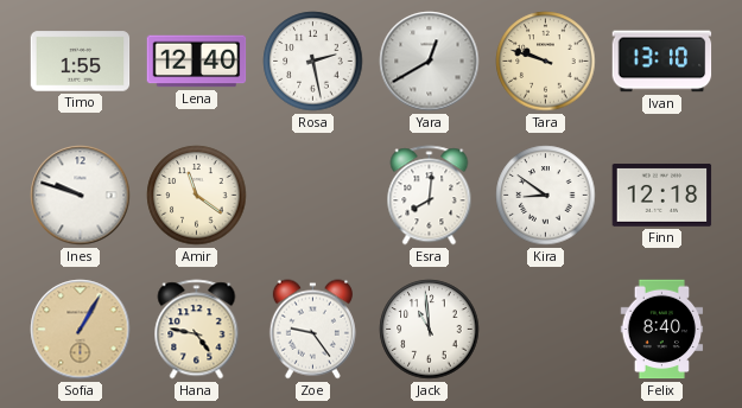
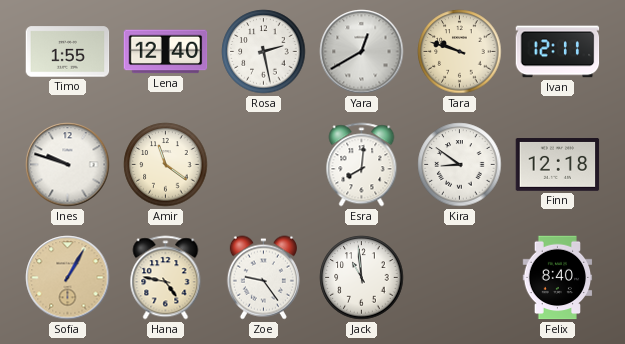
Ivan: 13:10 -> 12:11 (558, 52)
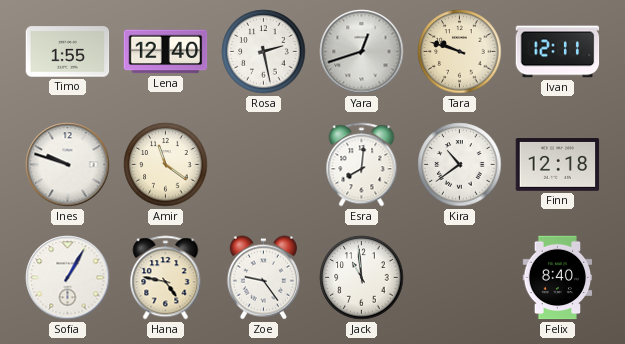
Yara: 12:40 -> 12:42 (362, 52)
Kira: 8:51 -> 10:39 (460, 165)
Sofia dial: champagne -> white (68, 278)
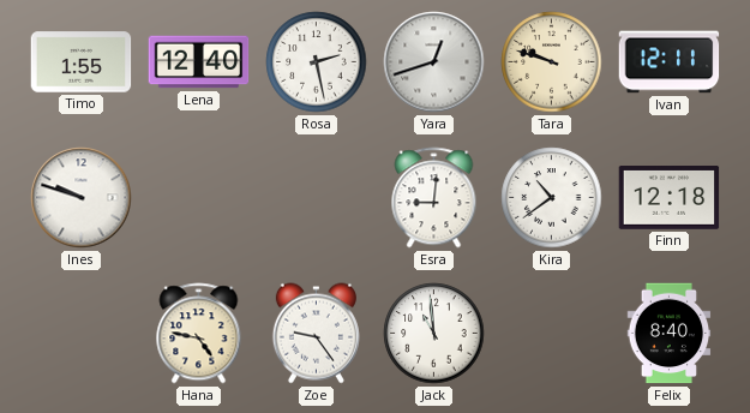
Amir: 11:21 -> none (166, 165)
Esra: 8:01 -> 9:01 (434, 198)
Sofia: 1:05 -> none (68, 278)
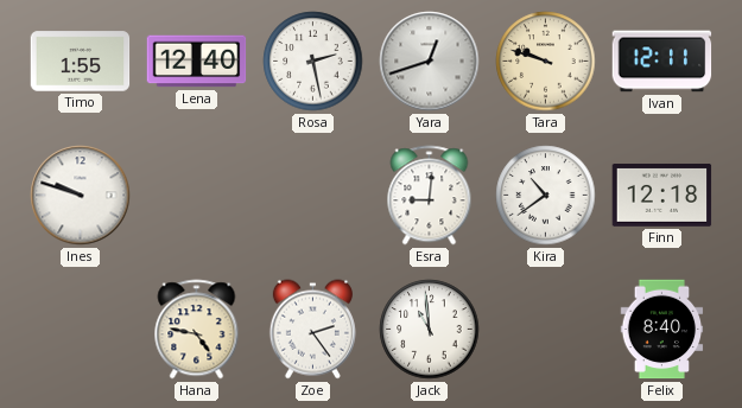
Zoe: 9:24 -> 2:24 (312, 330)
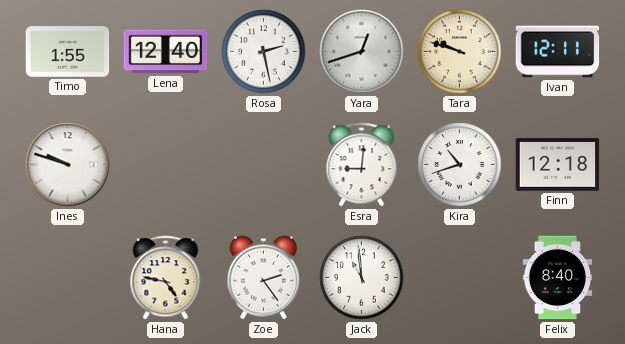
Kira: 10:39 -> 10:42 (460, 165)
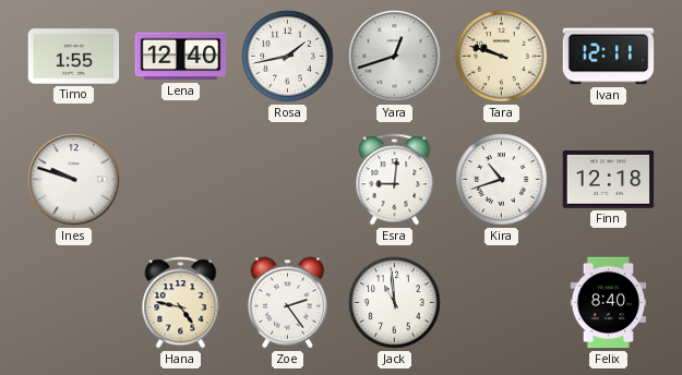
Rosa: 2:28 -> 1:43 (288, 57)
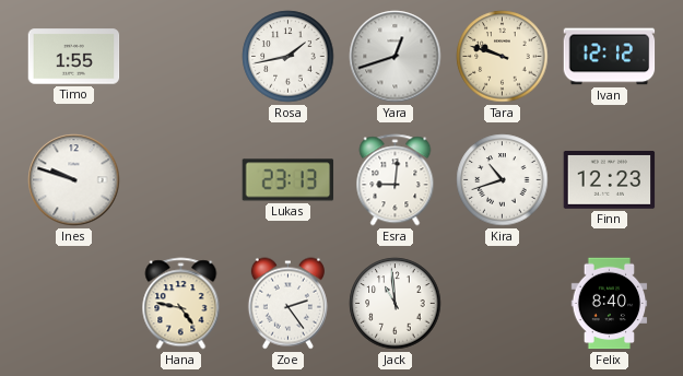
Lena: 12:40 -> none (181, 57)
Ivan: 12:11 -> 12:12 (610, 57)
Lukas: none -> 23:13 (288, 180)
Finn: 12:18 -> 12:23 (610, 180)
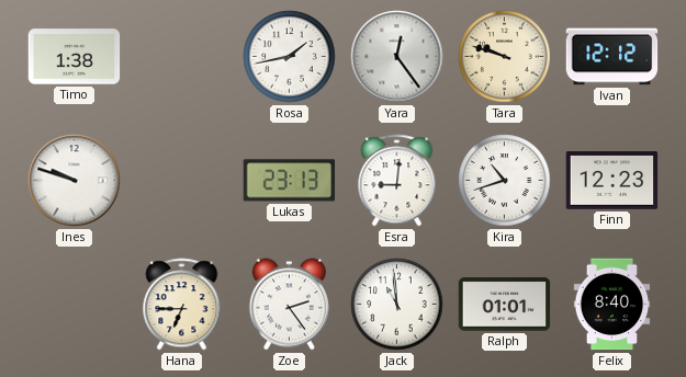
Timo: 1:55 -> 1:38 (75, 57)
Yara: 12:42 -> 12:24 (397, 57)
Hana: 4:47 -> 6:45 (182, 305)
Ralph: none -> 01:01 (505, 305)
